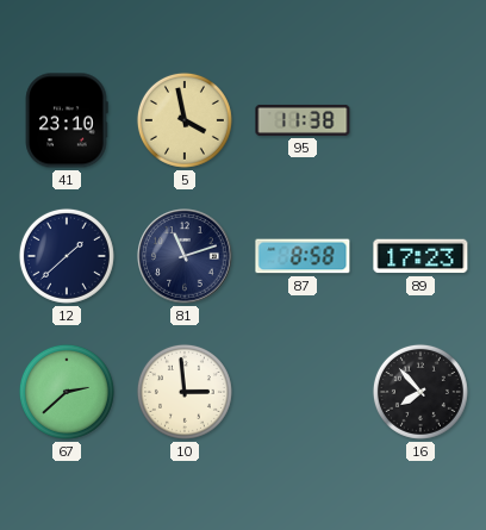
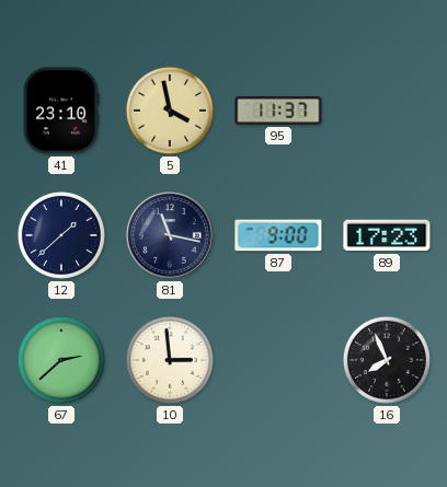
95: 11:38 -> 11:37 (278, 111)
81: 11:12 -> 11:17 (170, 235)
87: 8:58 -> 9:00 (278, 235)
16: 7:53 -> 7:56 (387, 360)
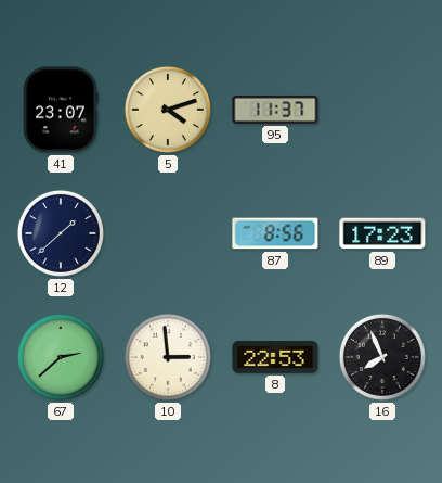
41: 23:10 -> 23:07 (61, 110)
5: 3:58 -> 4:12 (168, 110)
81: 11:17 -> none (170, 235)
87: 9:00 -> 8:56 (275, 233)
8: none -> 22:53 (275, 357)
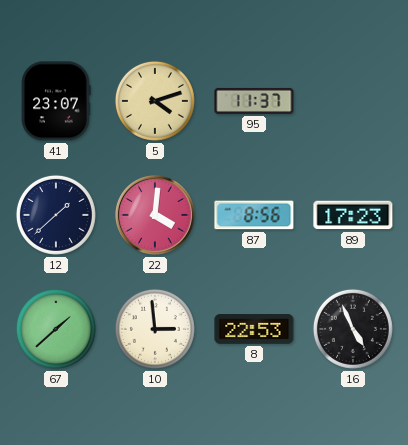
22: none -> 4:01 (155, 215)
67: 2:38 -> 1:38 (56, 329)
16: 7:56 -> 4:56 (353, 329)
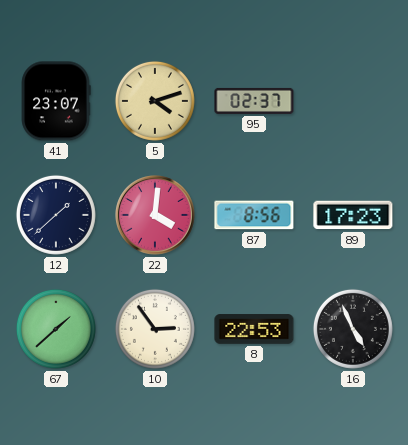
95: 11:37 -> 02:37 (254, 101)
10: 2:59 -> 2:54 (155, 329)
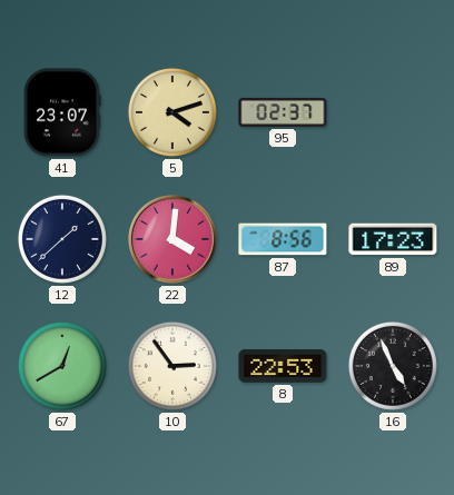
67: 1:38 -> 12:40 (62, 366)
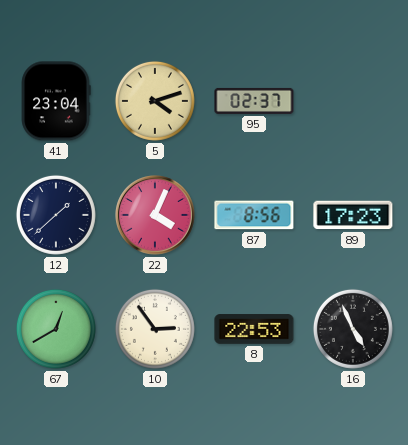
41: 23:07 -> 23:04 (56, 101)
22: 4:01 -> 4:04 (155, 215)
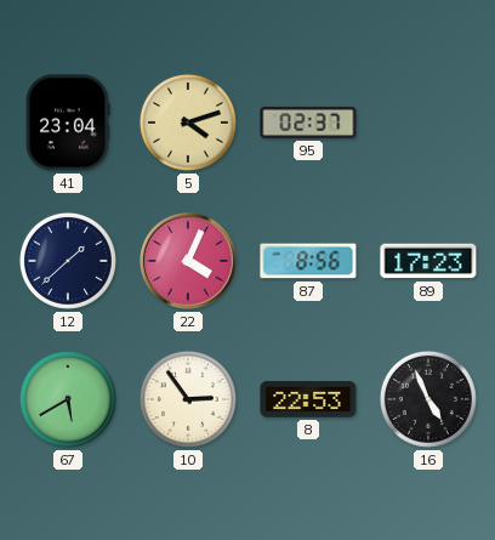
67: 12:40 -> 5:40 (68, 399)
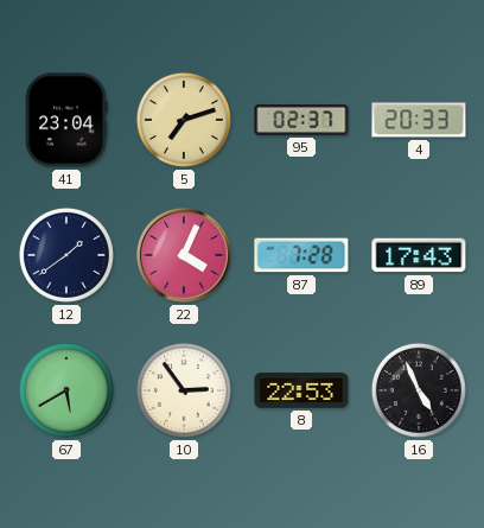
5: 4:12 -> 7:12 (184, 120)
4: none -> 20:33 (419, 120)
12: 1:38 -> 1:39 (66, 255)
87: 8:56 -> 7:28 (301, 255)
89: 17:23 -> 17:43 (419, 255)
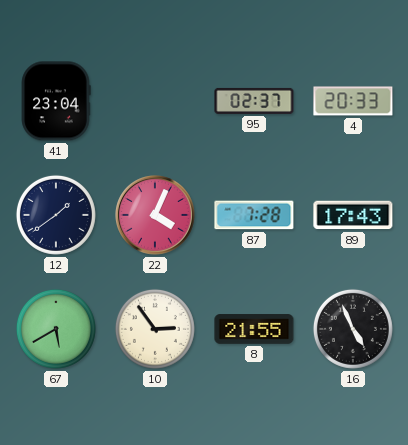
5: 7:12 -> none (184, 120)
8: 22:53 -> 21:55 (254, 329)
